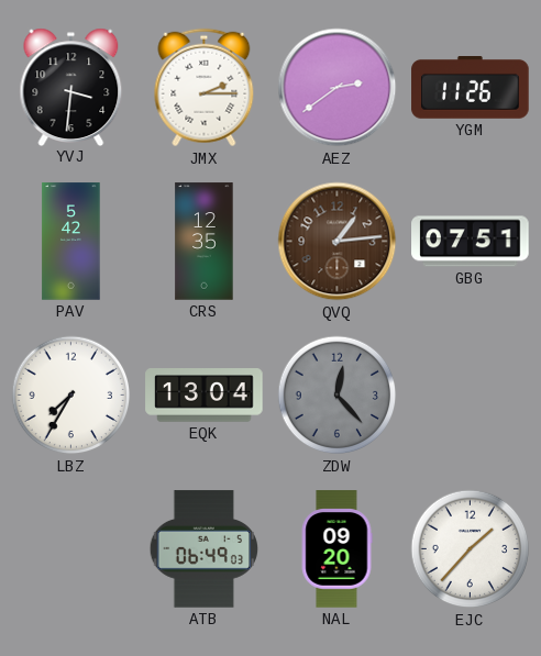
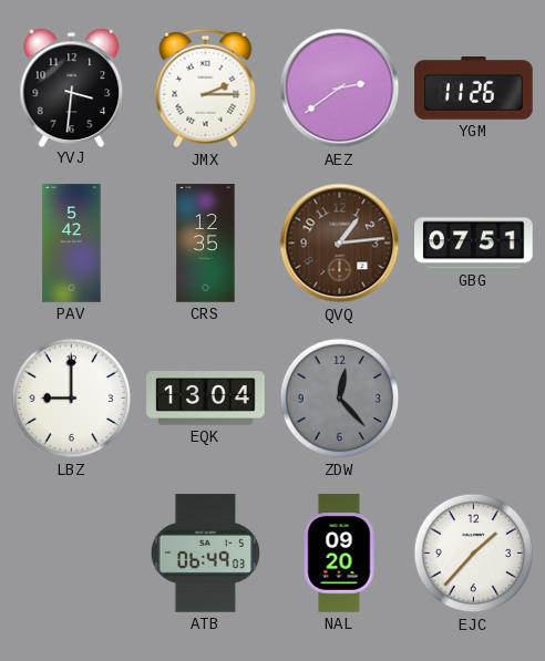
LBZ: 7:35 -> 9:00 (72, 399)
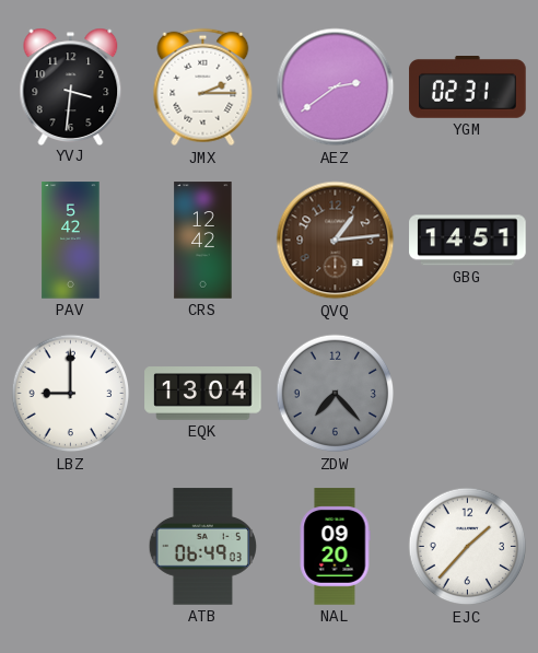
YGM: 11:26 -> 02:31 (468, 88)
CRS: 12:35 -> 12:42 (203, 241)
GBG: 07:51 -> 14:51 (468, 241)
ZDW: 12:23 -> 7:23 (336, 394)
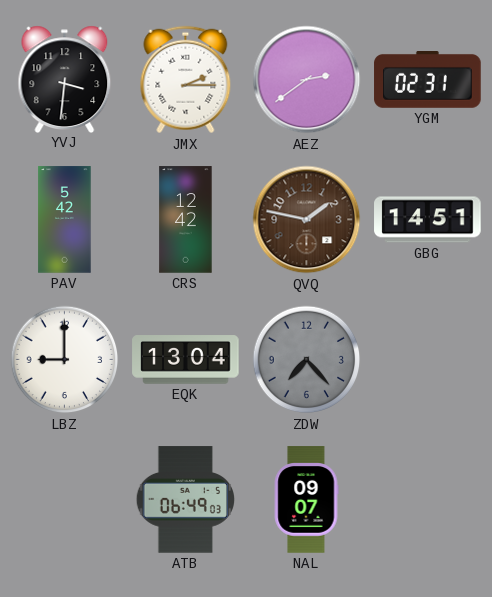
QVQ: 1:14 -> 1:47 (307, 220)
NAL: 09:20 -> 09:07 (306, 500)
EJC: 1:37 -> none (468, 547)
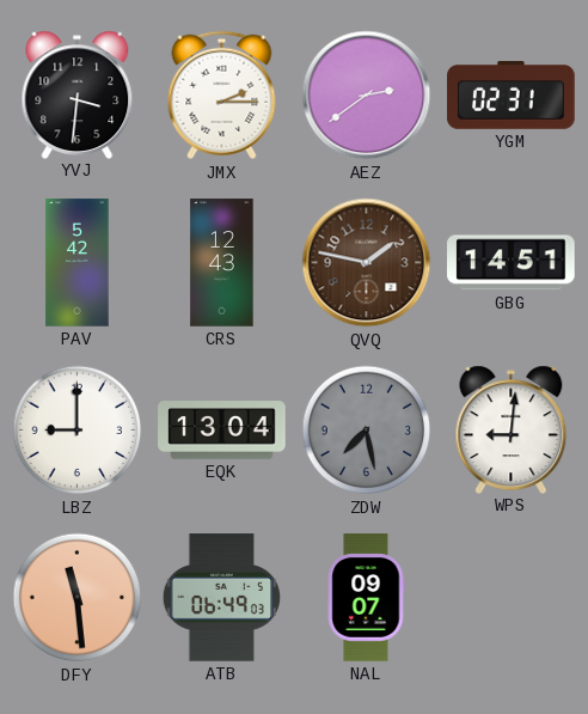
CRS: 12:42 -> 12:43 (222, 263)
ZDW: 7:23 -> 7:28 (367, 431)
WPS: none -> 9:01 (512, 429)
DFY: none -> 11:29 (78, 598)
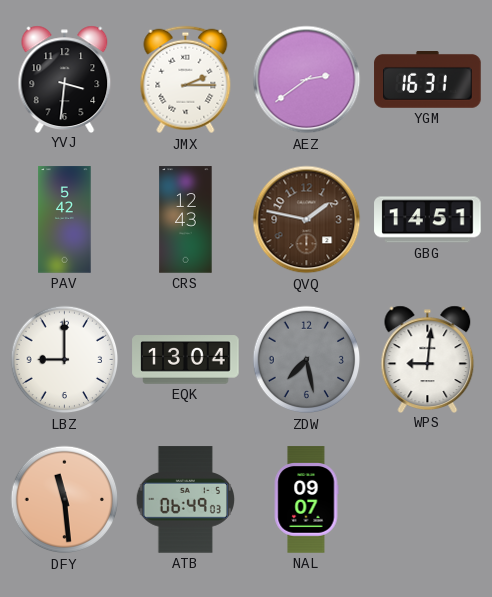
YGM: 02:31 -> 16:31 (428, 80)
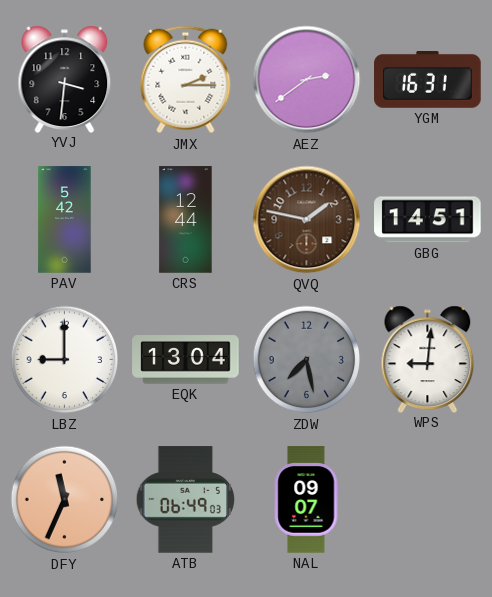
CRS: 12:43 -> 12:44 (186, 220)
DFY: 11:29 -> 11:34 (65, 500)
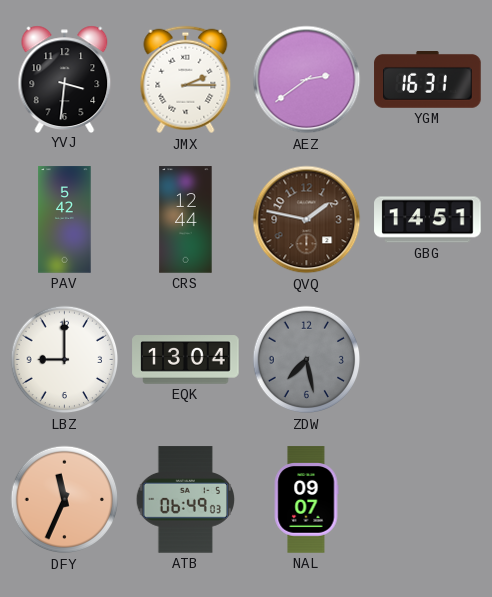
WPS: 9:01 -> none (428, 359)
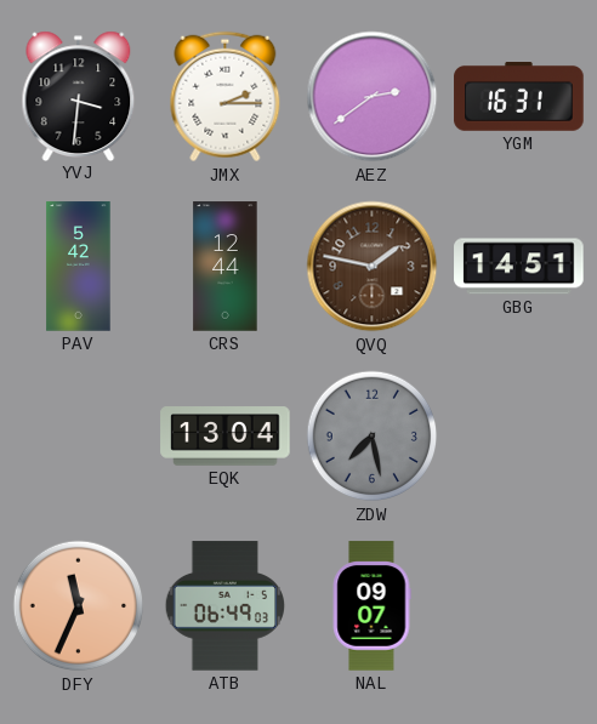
LBZ: 9:00 -> none (65, 360)
